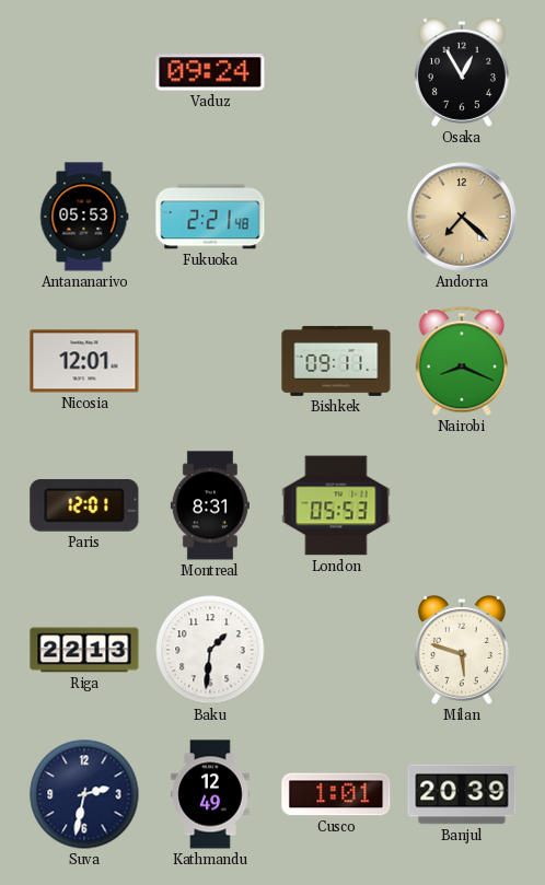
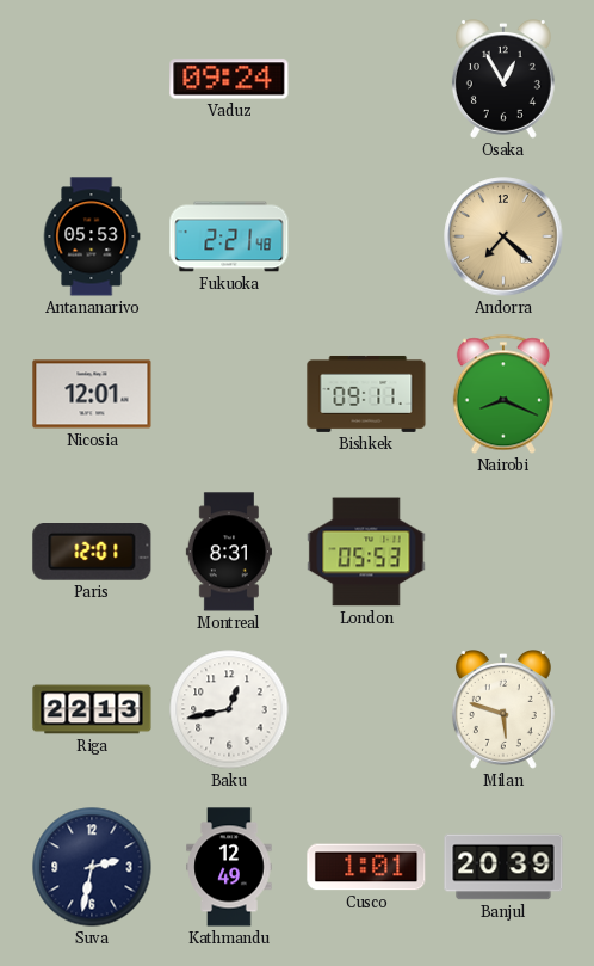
Baku: 1:31 -> 12:43 (229, 709)
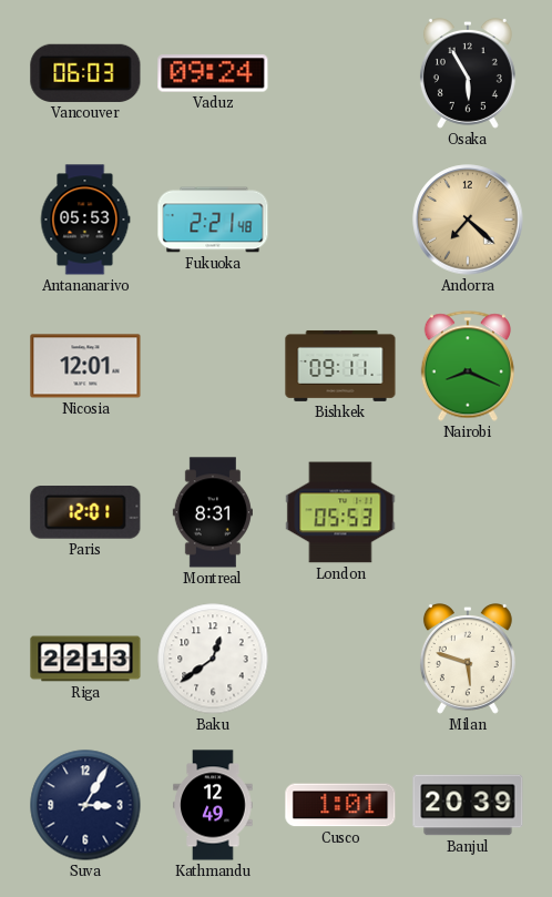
Vancouver: none -> 06:03 (85, 73)
Osaka: 12:55 -> 5:55 (468, 74)
Baku: 12:43 -> 12:39 (213, 659)
Suva: 2:32 -> 3:05 (85, 805)
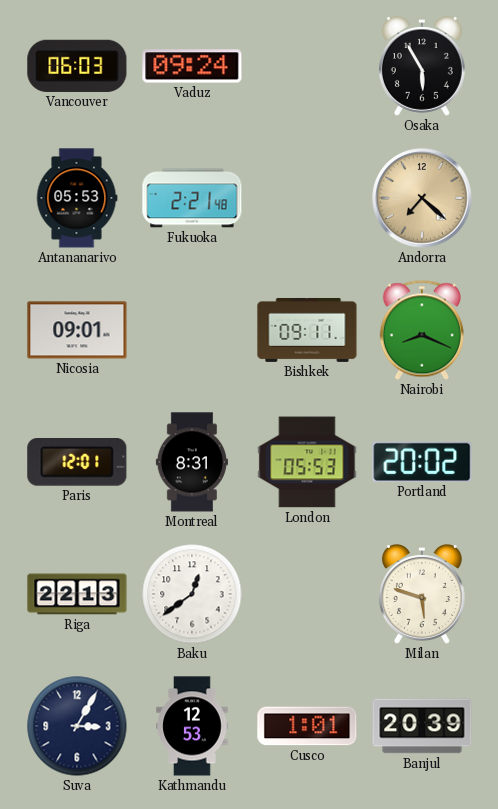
Nicosia: 12:01 -> 09:01 (77, 330)
Portland: none -> 20:02 (422, 462)
Kathmandu: 12:49 -> 12:53 (192, 726)
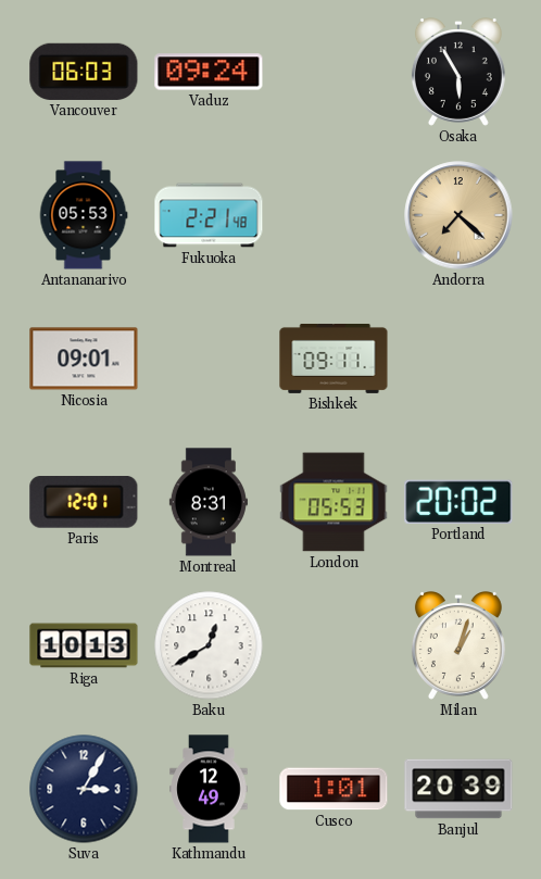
Nairobi: 8:19 -> none (422, 330)
Riga: 22:13 -> 10:13 (84, 645)
Baku: 12:39 -> 12:40 (209, 645)
Milan: 5:48 -> 1:03 (458, 646)
Kathmandu: 12:53 -> 12:49 (209, 789)
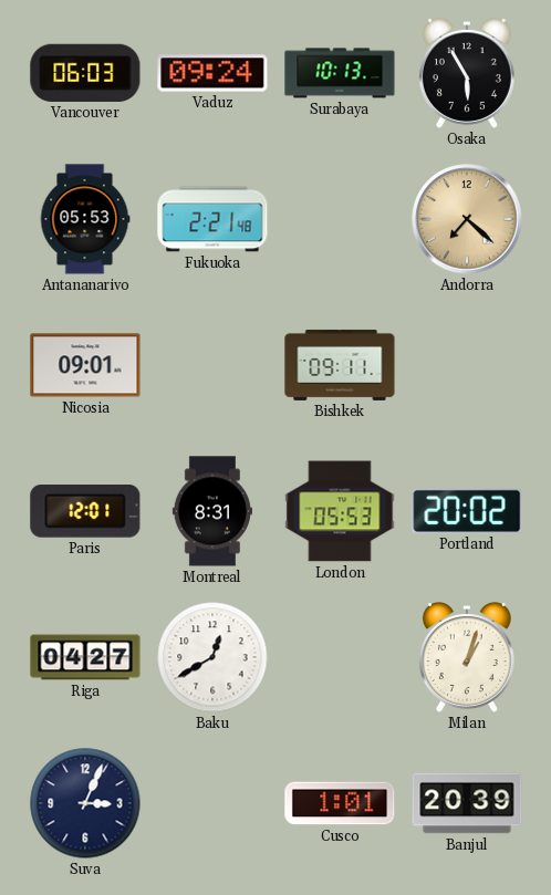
Surabaya: none -> 10:13 (340, 73)
Riga: 10:13 -> 04:27 (85, 657)
Suva: 3:05 -> 3:04 (85, 803)
Kathmandu: 12:49 -> none (209, 789)
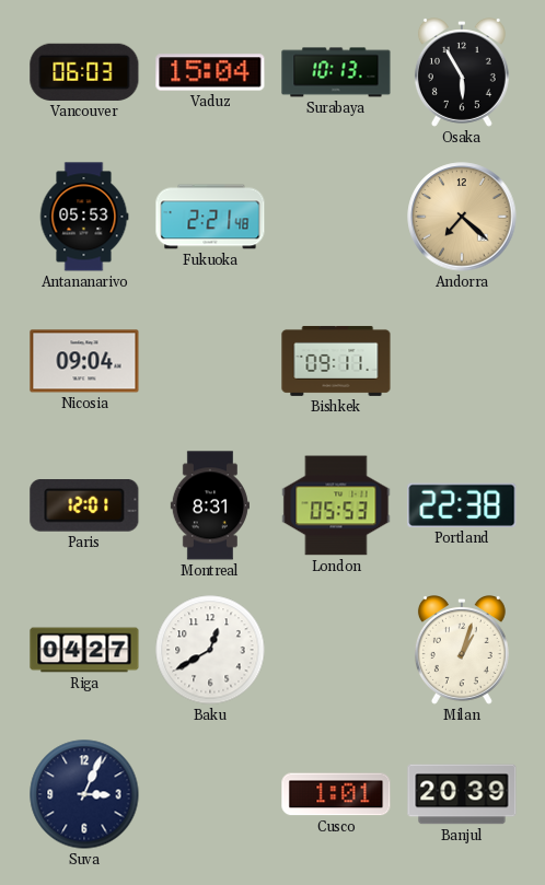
Vaduz: 09:24 -> 15:04 (210, 72)
Nicosia: 09:01 -> 09:04 (84, 361)
Portland: 20:02 -> 22:38 (462, 505)
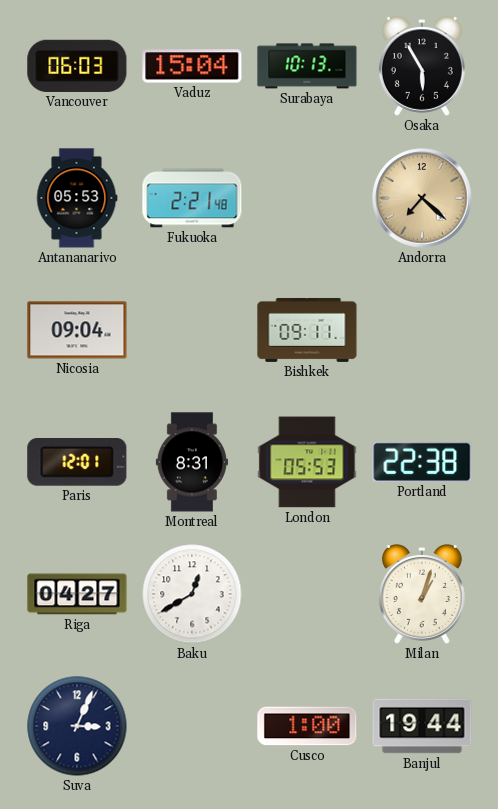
Cusco: 1:01 -> 1:00 (307, 726)
Banjul: 20:39 -> 19:44 (422, 726)
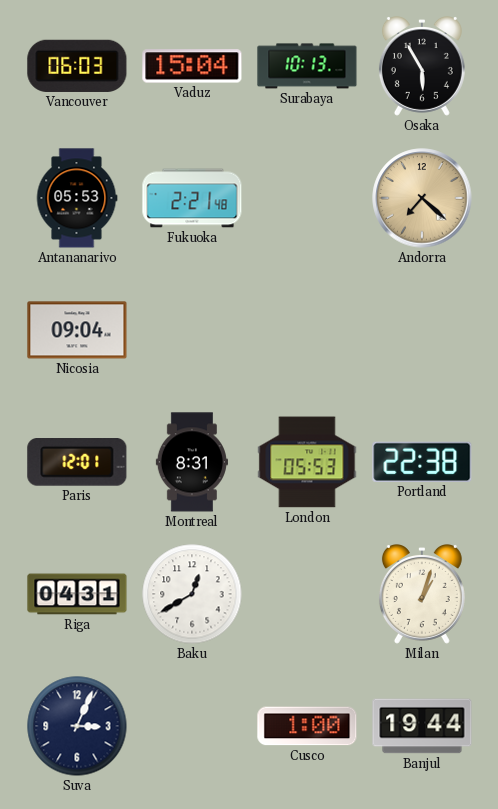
Bishkek: 09:11 -> none (307, 330)
Riga: 04:27 -> 04:31 (77, 594)
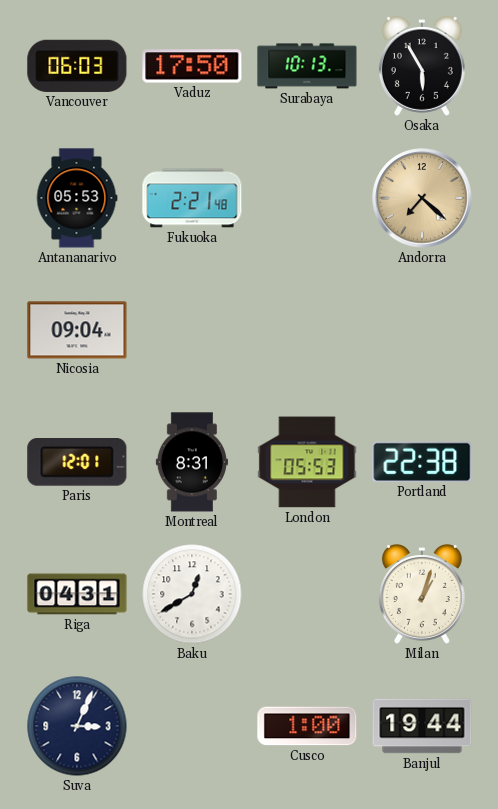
Vaduz: 15:04 -> 17:50 (192, 66)
